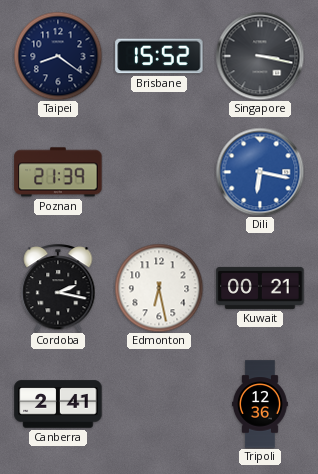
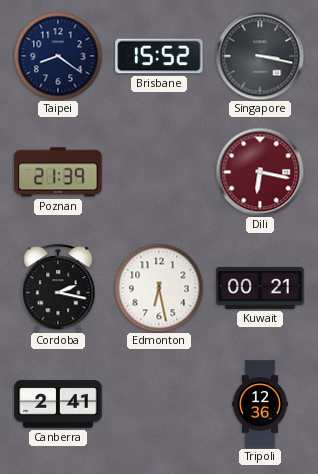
Dili dial: blue -> burgundy (260, 172)
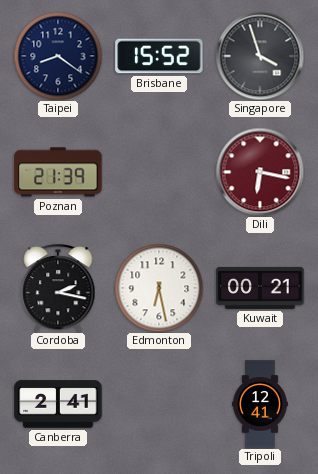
Singapore: 3:17 -> 3:57 (260, 56)
Tripoli: 12:36 -> 12:41 (260, 404)
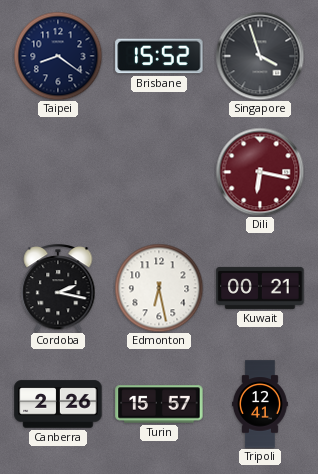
Poznan: 21:39 -> none (58, 172)
Canberra: 2:41 -> 2:26 (58, 404)
Turin: none -> 15:57 (159, 404)
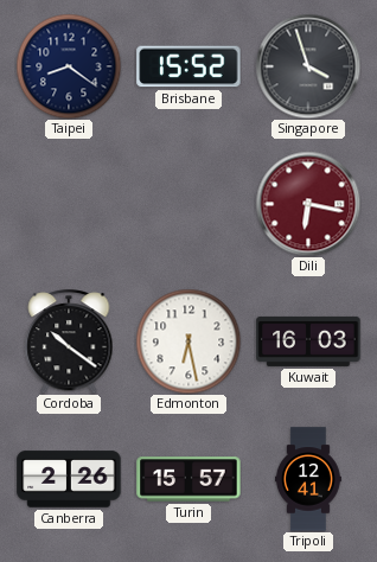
Cordoba: 2:17 -> 10:21 (69, 341)
Kuwait: 00:21 -> 16:03 (308, 341)
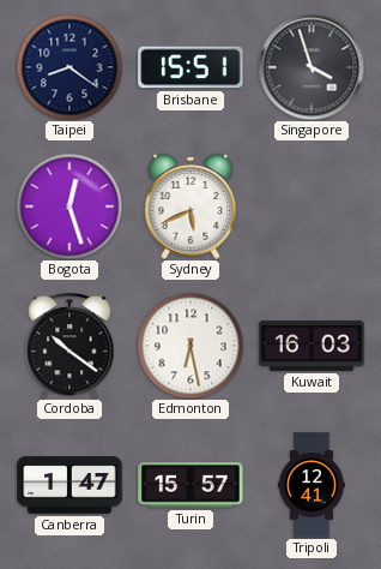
Brisbane: 15:52 -> 15:51 (190, 67)
Bogota: none -> 12:27 (69, 206)
Sydney: none -> 5:41 (190, 206)
Dili: 6:17 -> none (308, 204)
Canberra: 2:26 -> 1:47 (69, 485)
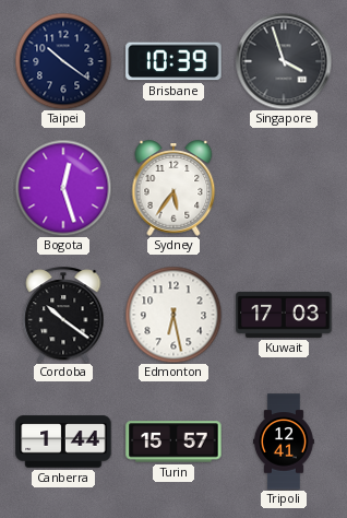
Taipei: 8:21 -> 10:21 (63, 61)
Brisbane: 15:51 -> 10:39 (174, 61)
Sydney: 5:41 -> 5:36 (174, 188)
Kuwait: 16:03 -> 17:03 (284, 315)
Canberra: 1:47 -> 1:44 (63, 442)
